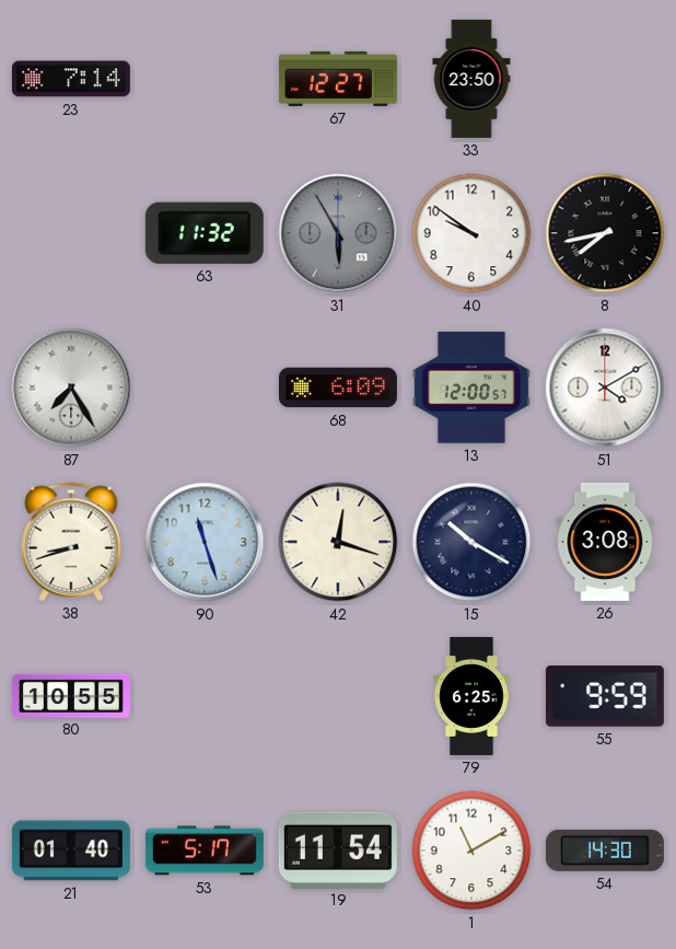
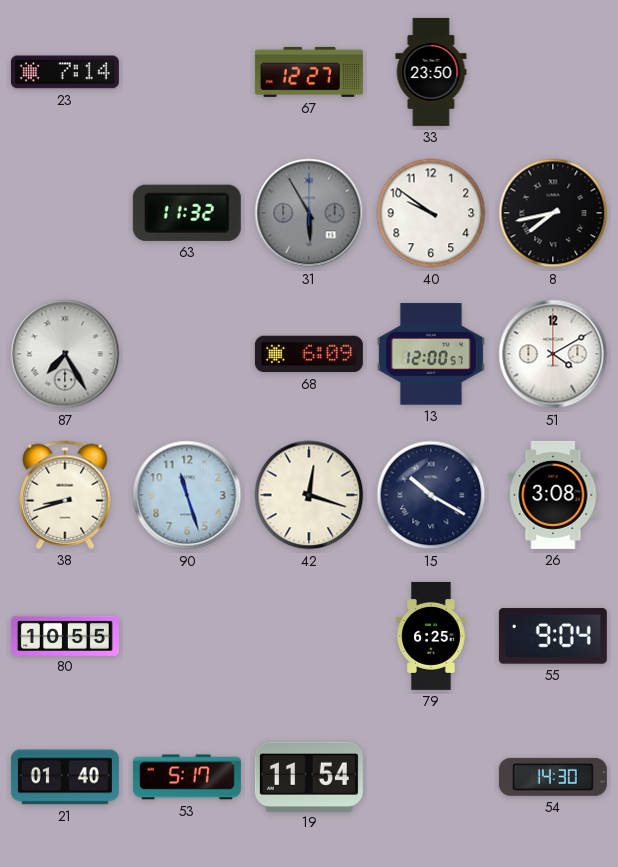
55: 9:59 -> 9:04 (553, 636)
1: 11:10 -> none (471, 850)
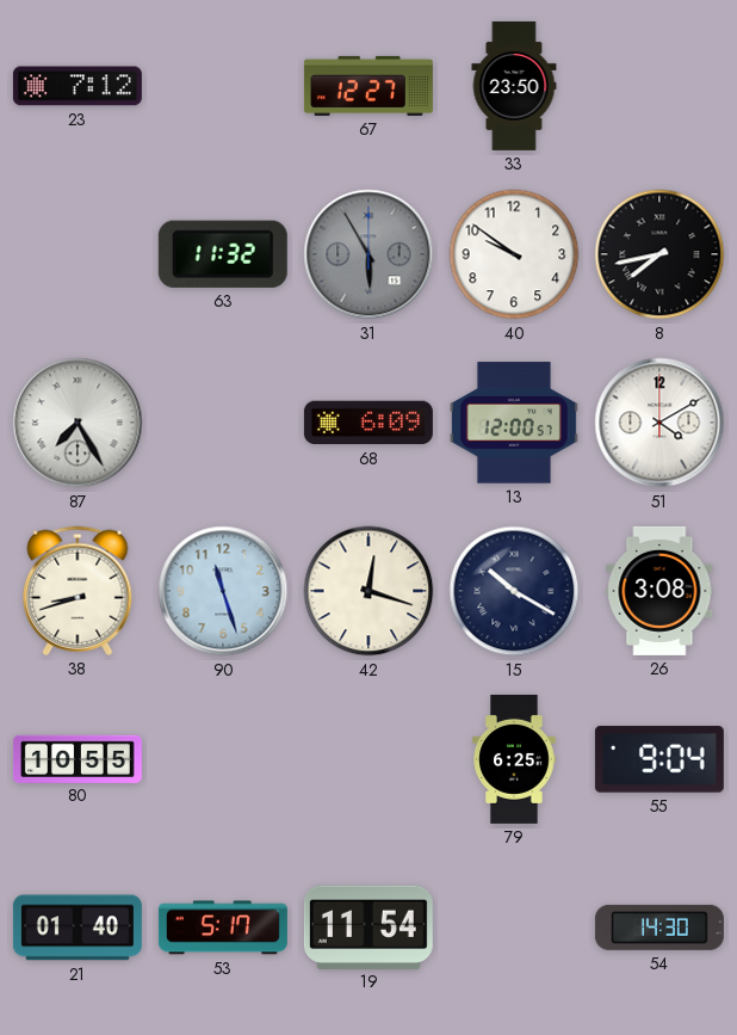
23: 7:14 -> 7:12 (78, 86)
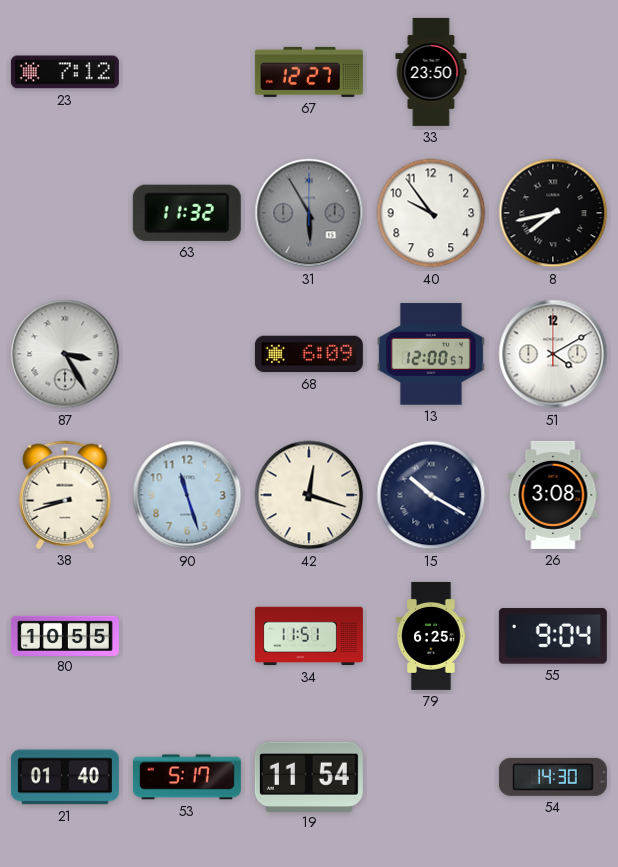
40: 9:51 -> 9:54 (431, 213)
87: 7:25 -> 3:25 (65, 354)
34: none -> 11:51 (309, 636)
